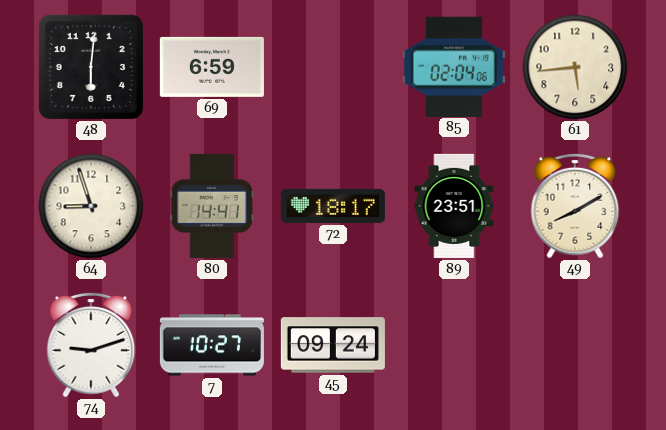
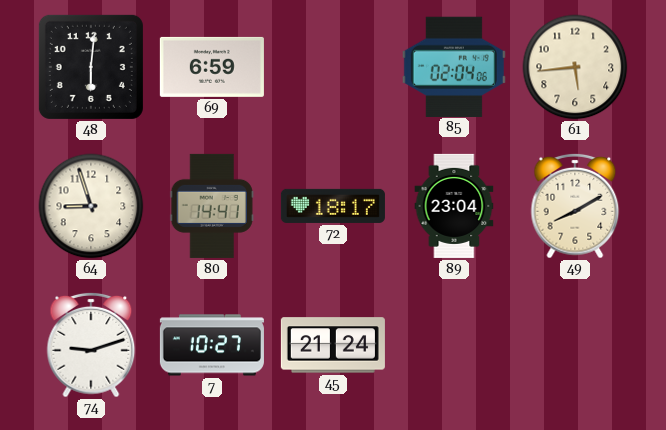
89: 23:51 -> 23:04 (454, 206)
45: 09:24 -> 21:24 (333, 345)
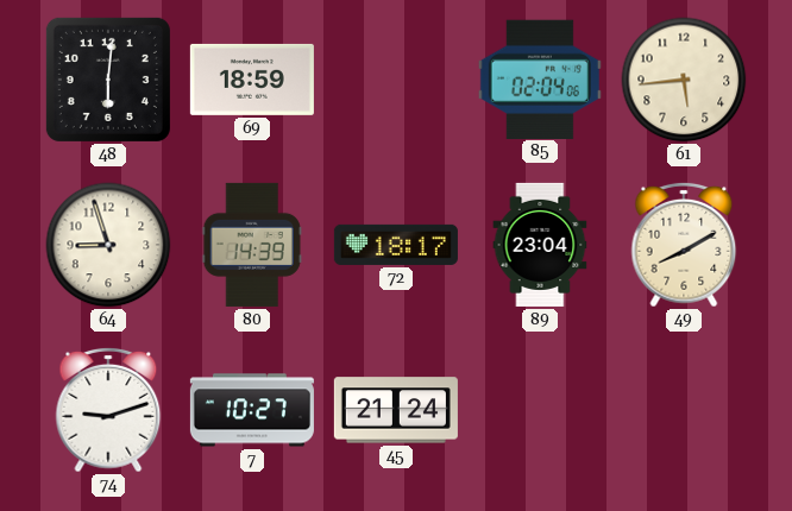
69: 6:59 -> 18:59 (252, 80)
80: 14:41 -> 14:39 (252, 245)
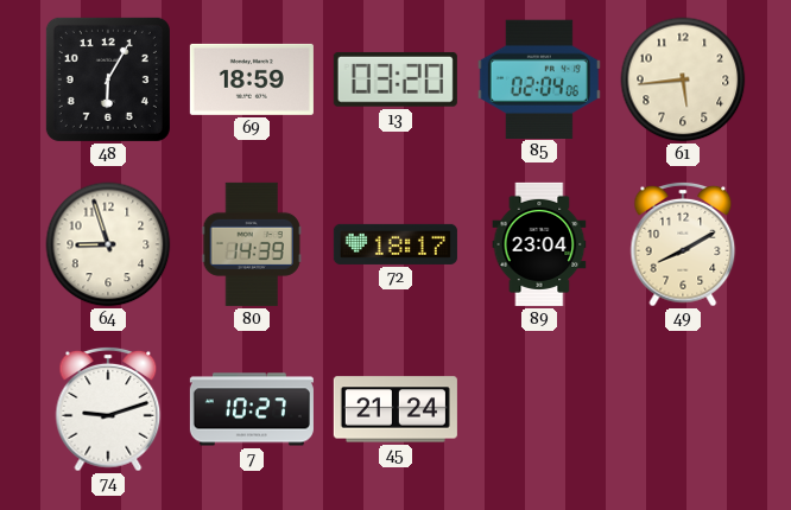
48: 6:01 -> 6:05 (108, 79)
13: none -> 03:20 (395, 79)
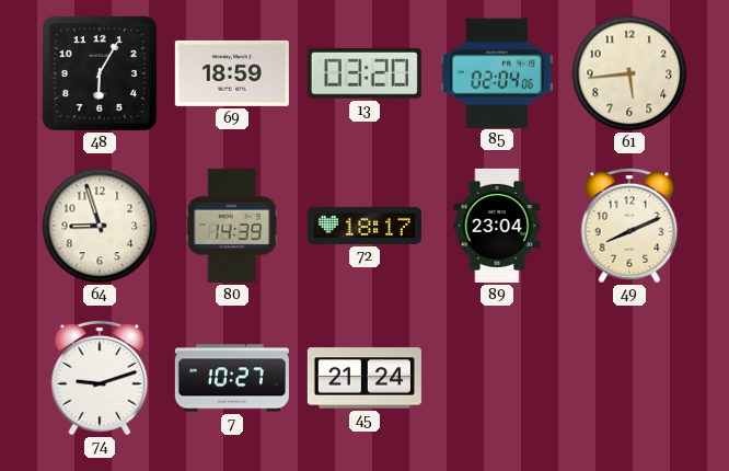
49: 8:10 -> 8:11 (629, 226)
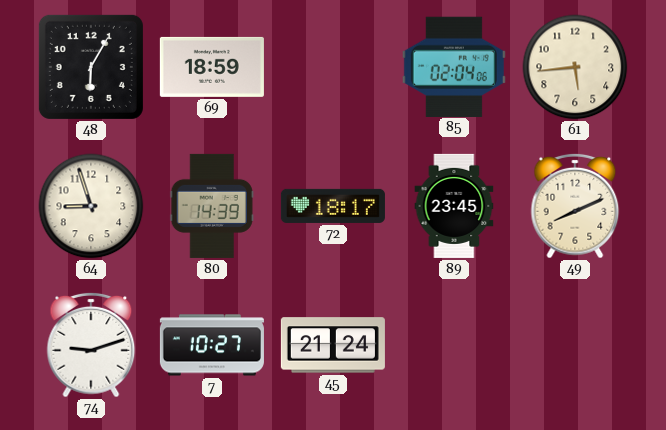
13: 03:20 -> none (364, 73)
89: 23:04 -> 23:45 (454, 206)
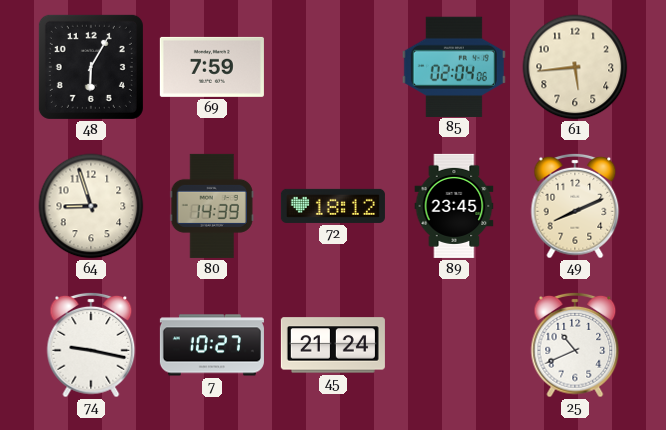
69: 18:59 -> 7:59 (212, 67)
72: 18:17 -> 18:12 (333, 206)
74: 9:12 -> 9:17 (91, 345)
25: none -> 10:41 (575, 345)
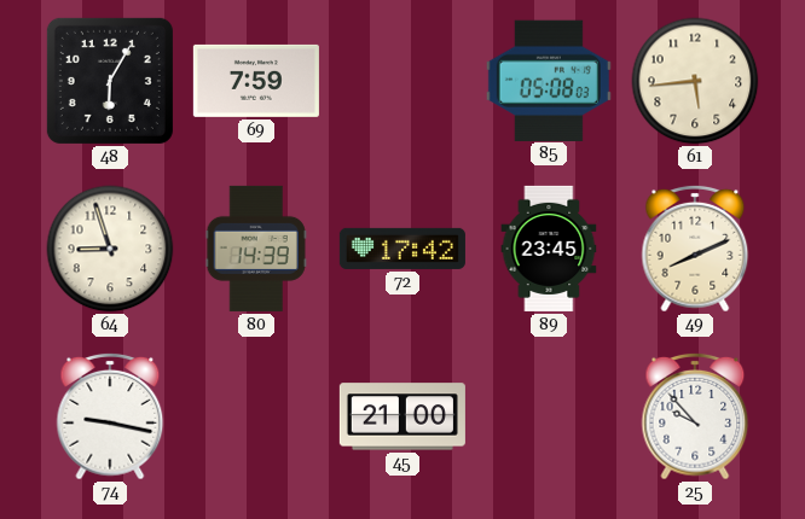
85: 02:04 -> 05:08 (549, 80)
72: 18:12 -> 17:42 (402, 249)
7: 10:27 -> none (212, 345)
45: 21:24 -> 21:00 (402, 416)
25: 10:41 -> 9:53 (695, 416)
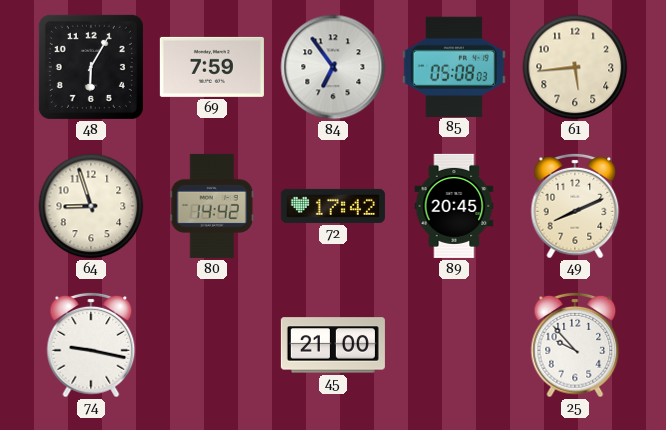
84: none -> 6:54 (333, 67)
80: 14:39 -> 14:42 (212, 206)
89: 23:45 -> 20:45 (454, 206)
